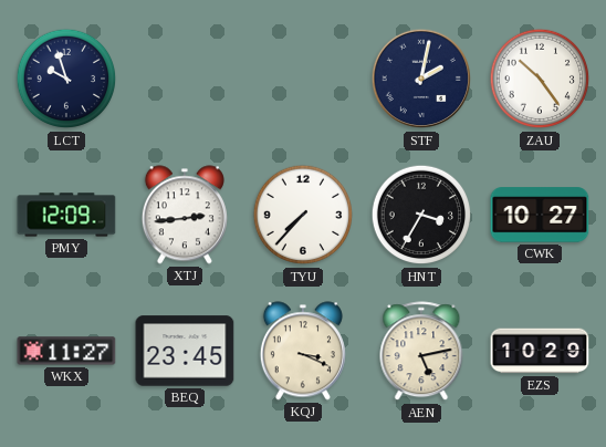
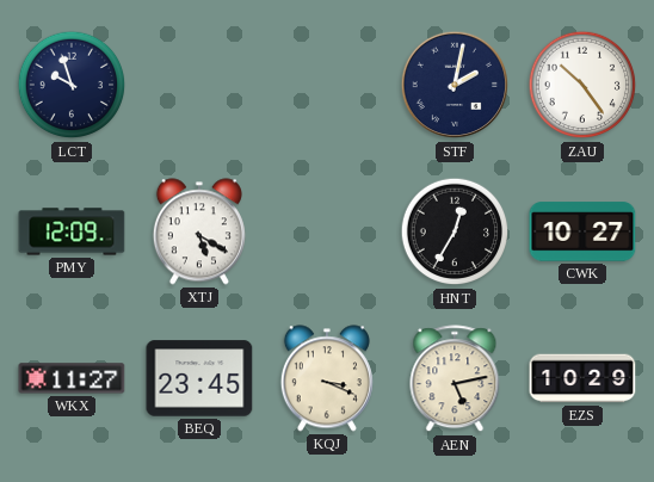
XTJ: 2:44 -> 5:20 (199, 231)
TYU: 7:37 -> none (303, 215)
HNT: 3:35 -> 12:35 (455, 231)
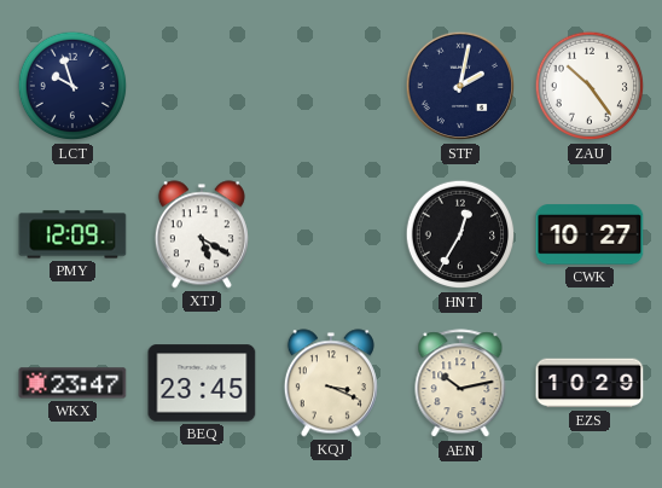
WKX: 11:27 -> 23:47 (72, 383)
AEN: 5:13 -> 10:13 (460, 384)
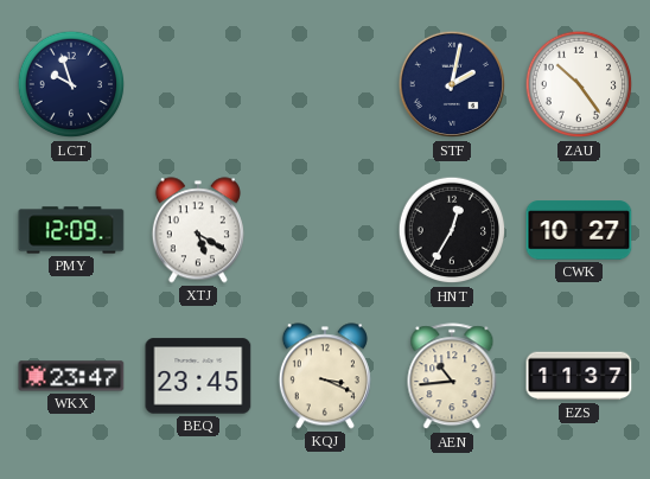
AEN: 10:13 -> 10:44 (452, 377)
EZS: 10:29 -> 11:37 (579, 376)
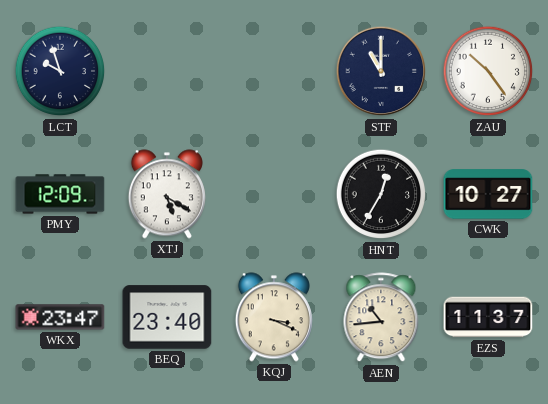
STF: 2:02 -> 11:00 (381, 71)
BEQ: 23:45 -> 23:40 (167, 317)
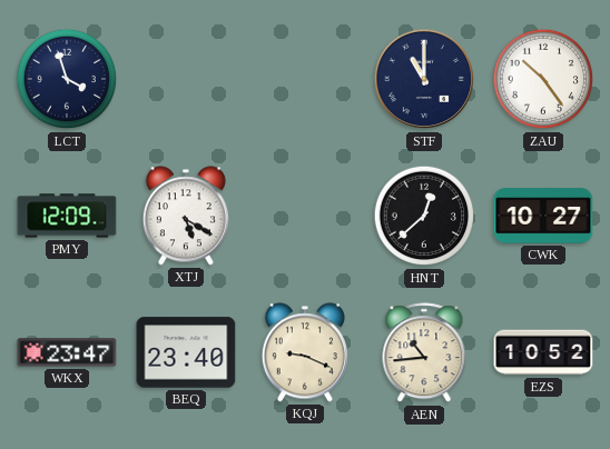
LCT: 9:57 -> 3:57 (67, 79)
HNT: 12:35 -> 12:38 (424, 216)
KQJ: 3:19 -> 9:19 (305, 352)
EZS: 11:37 -> 10:52 (543, 352)
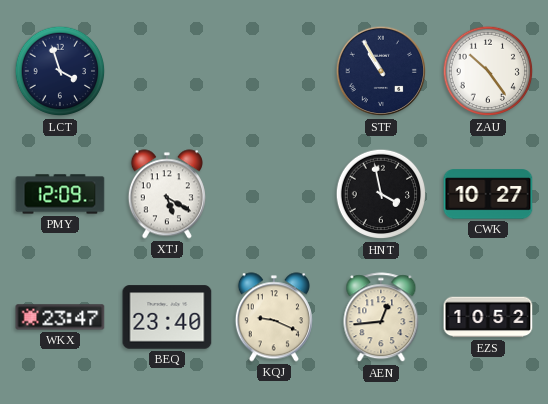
STF: 11:00 -> 10:55 (381, 71)
HNT: 12:38 -> 3:58 (381, 194)
AEN: 10:44 -> 12:44 (381, 318)
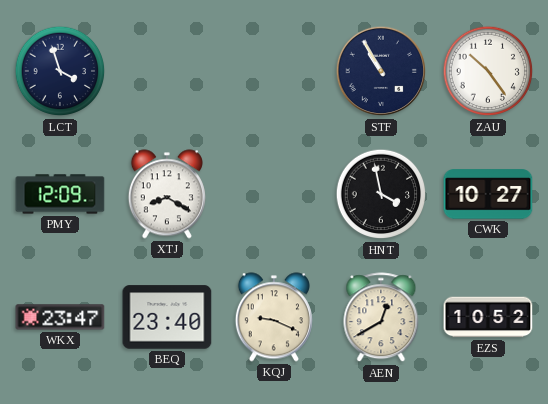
XTJ: 5:20 -> 8:20 (167, 194)
AEN: 12:44 -> 12:40 (381, 318)
